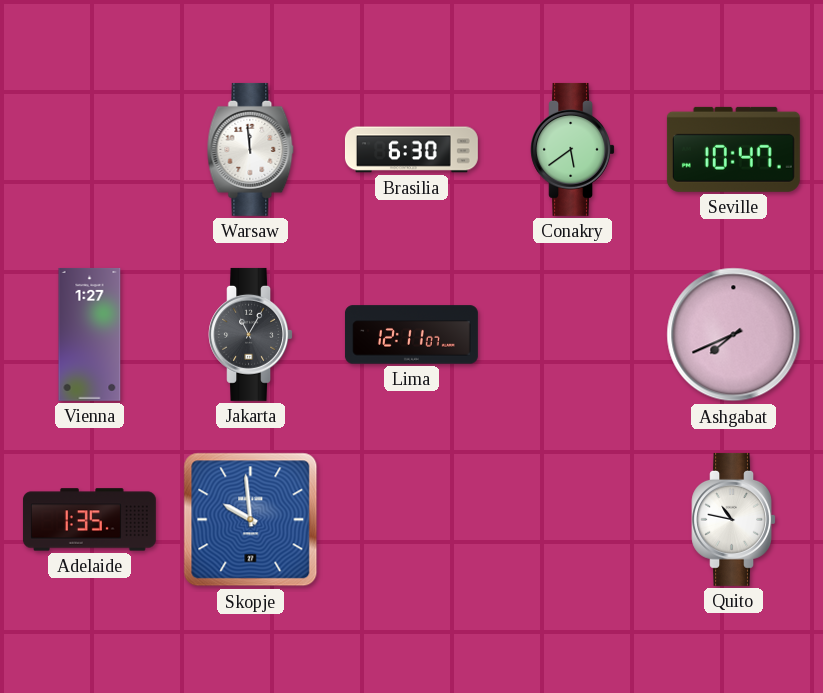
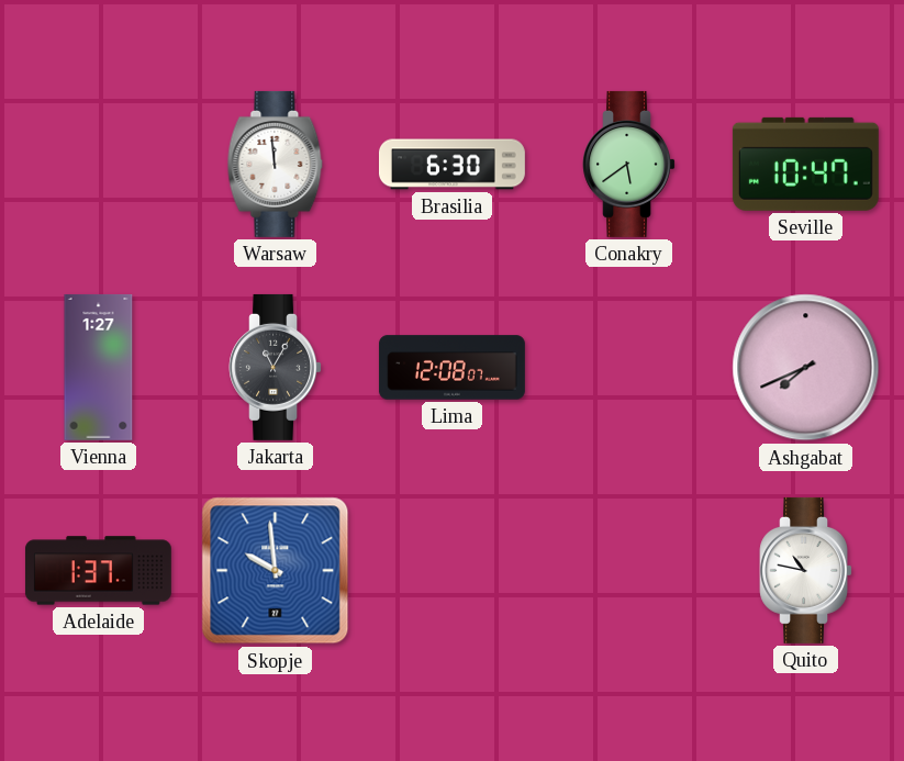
Lima: 12:11 -> 12:08 (451, 368)
Adelaide: 1:35 -> 1:37 (98, 571)
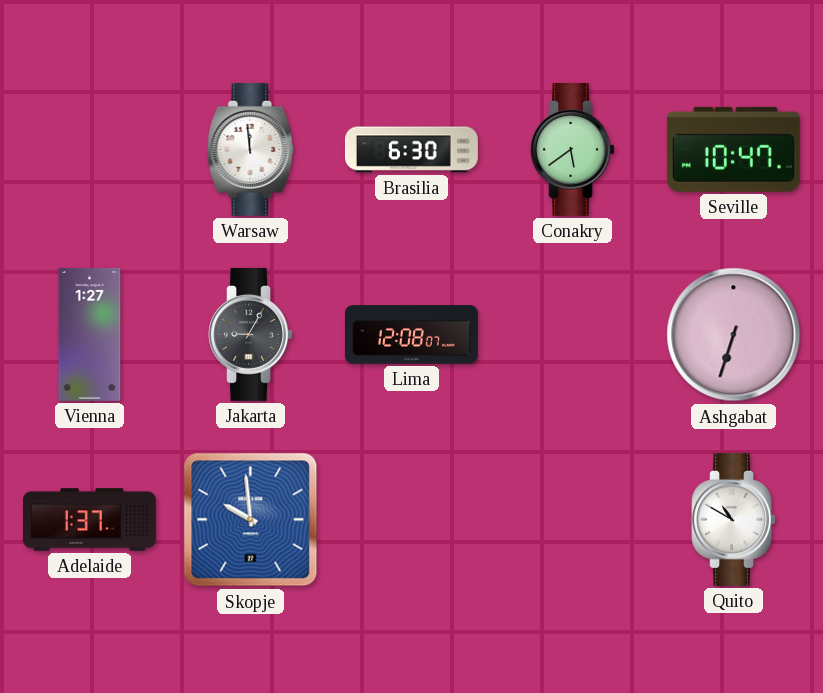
Jakarta: 11:05 -> 9:05 (250, 334)
Ashgabat: 7:41 -> 6:33 (734, 335)
Quito: 10:47 -> 10:50 (733, 519)
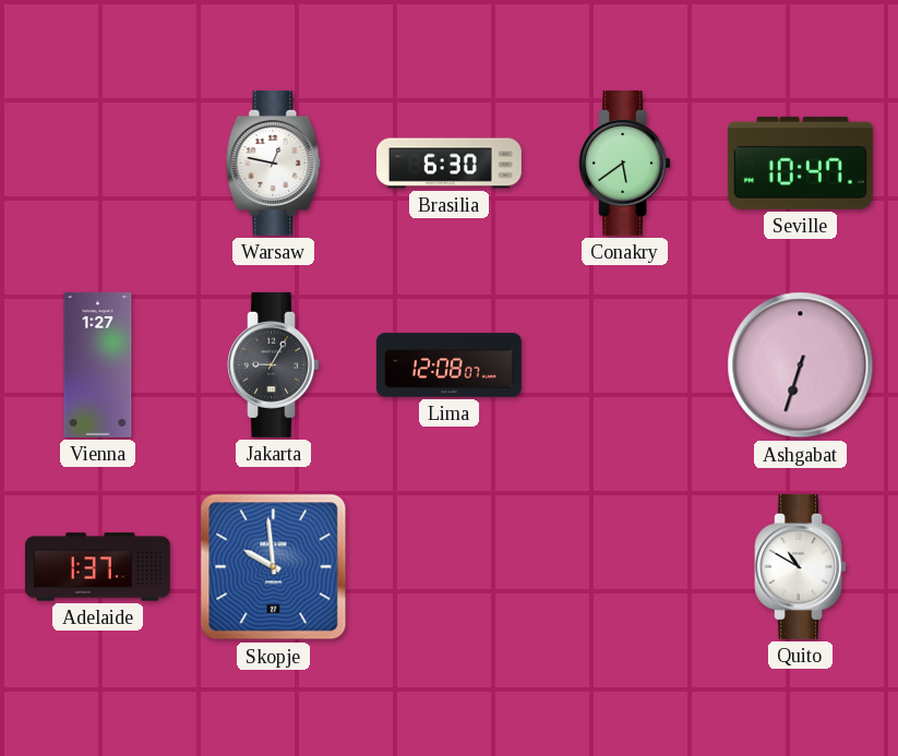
Warsaw: 11:59 -> 12:47 (274, 163)
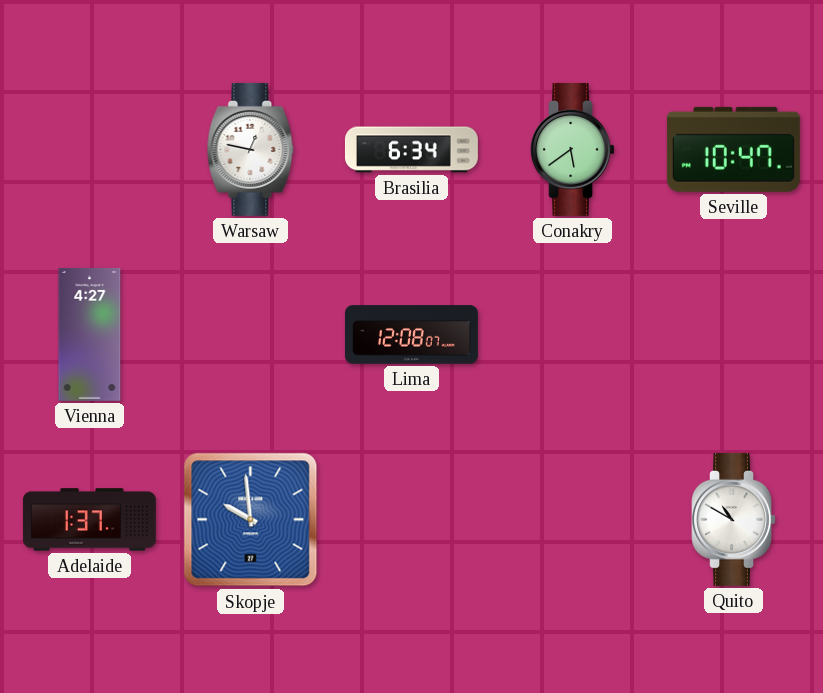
Brasilia: 6:30 -> 6:34 (411, 150)
Vienna: 1:27 -> 4:27 (90, 334)
Jakarta: 9:05 -> none (273, 364)
Ashgabat: 6:33 -> none (801, 365)
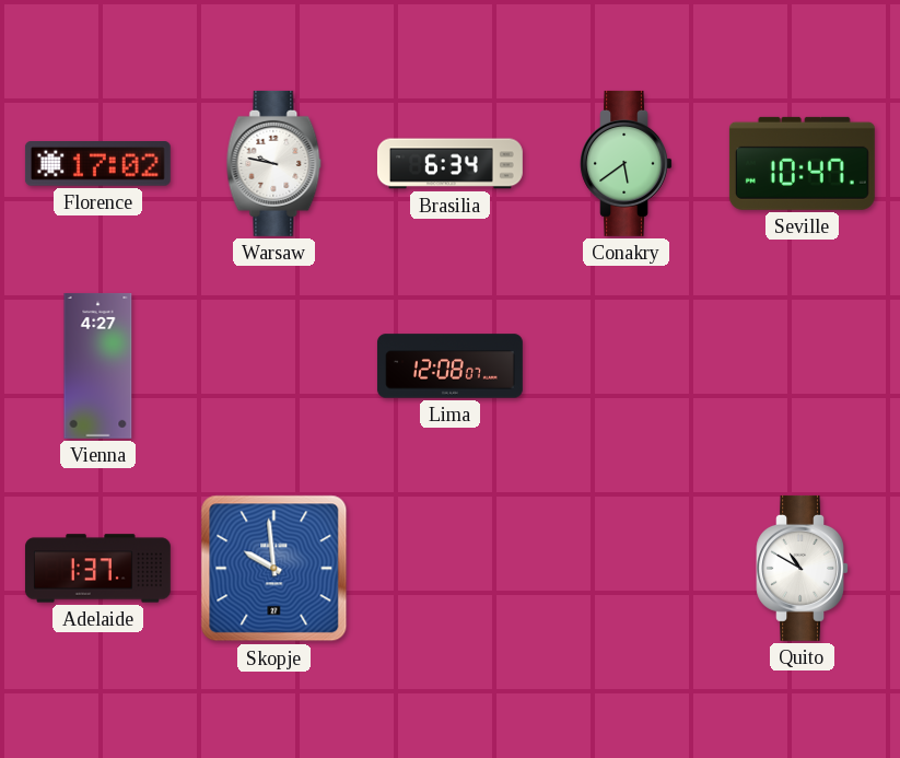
Florence: none -> 17:02 (97, 164)
Warsaw: 12:47 -> 9:47 (274, 163)
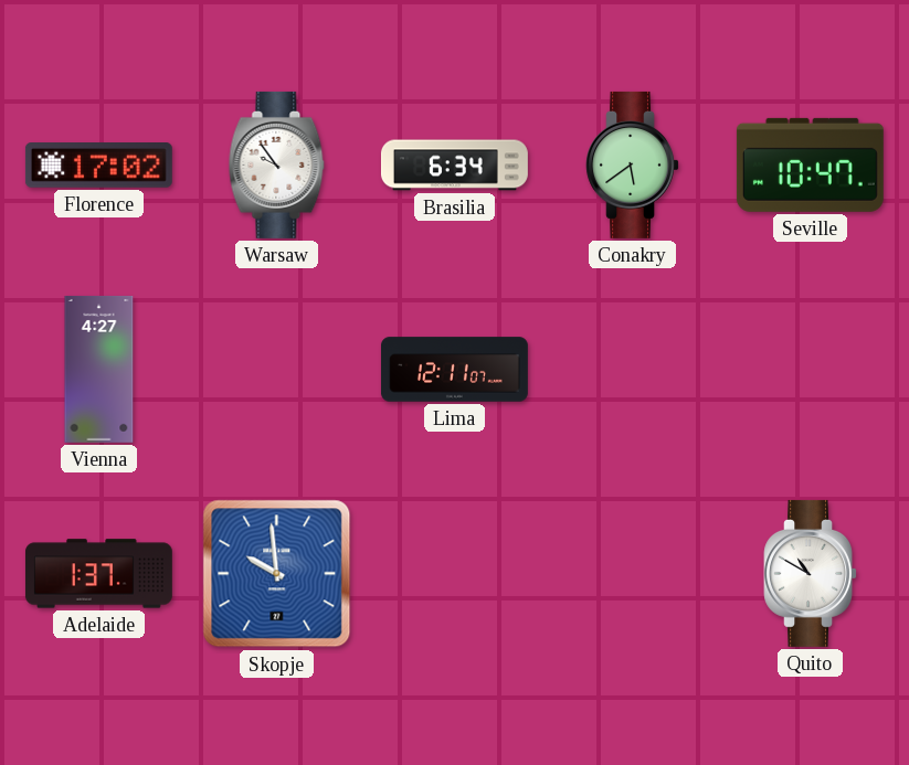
Warsaw: 9:47 -> 9:54 (277, 164)
Lima: 12:08 -> 12:11 (454, 370)
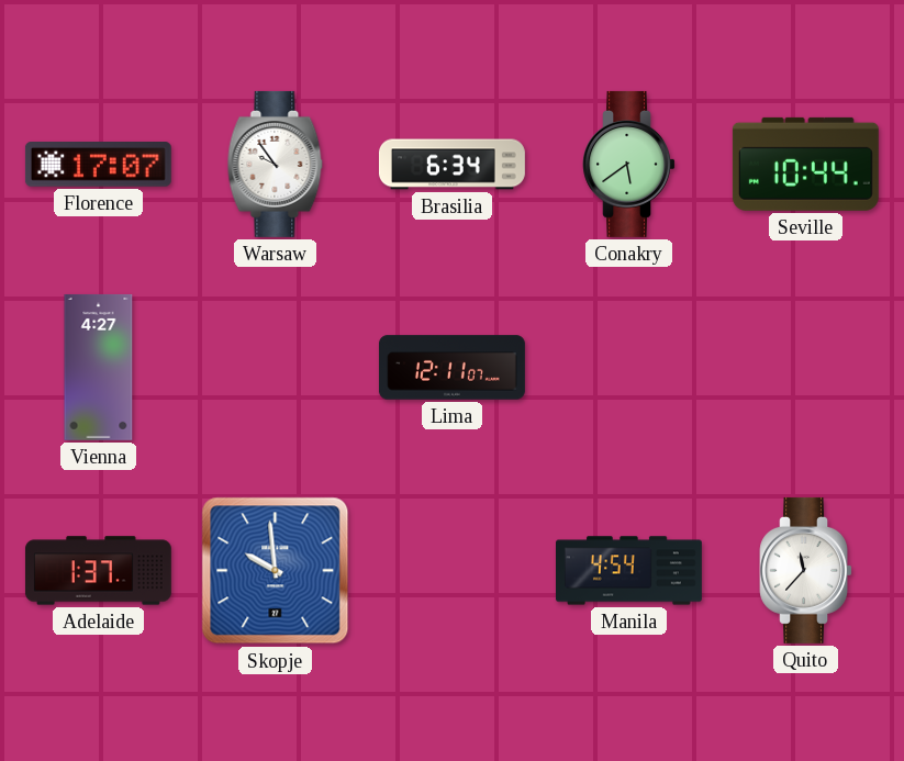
Florence: 17:02 -> 17:07 (98, 165)
Seville: 10:47 -> 10:44 (805, 164)
Manila: none -> 4:54 (629, 571)
Quito: 10:50 -> 11:37 (805, 570)
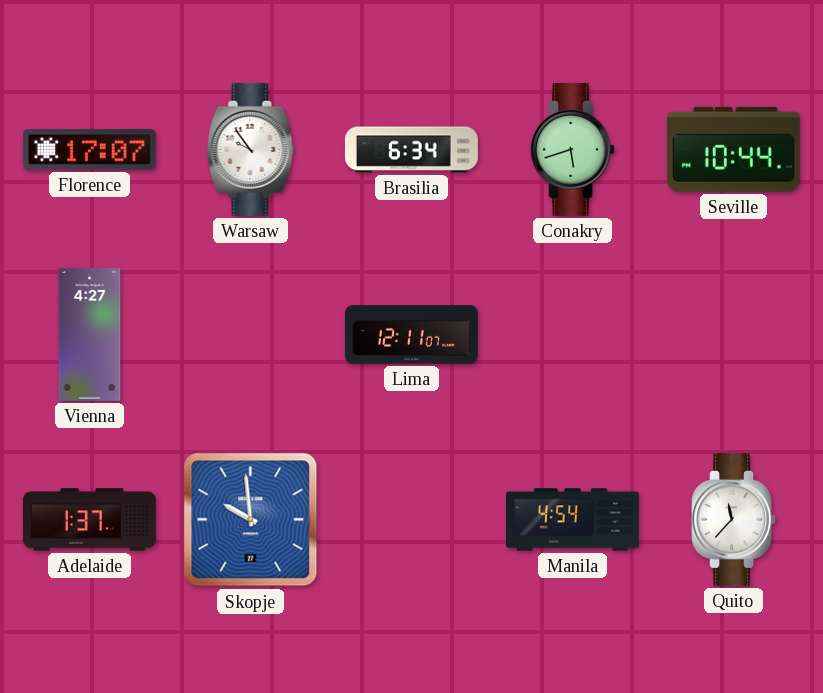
Conakry: 5:39 -> 5:42 (572, 149)
